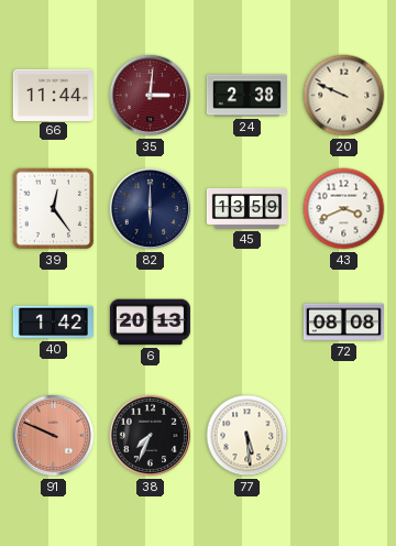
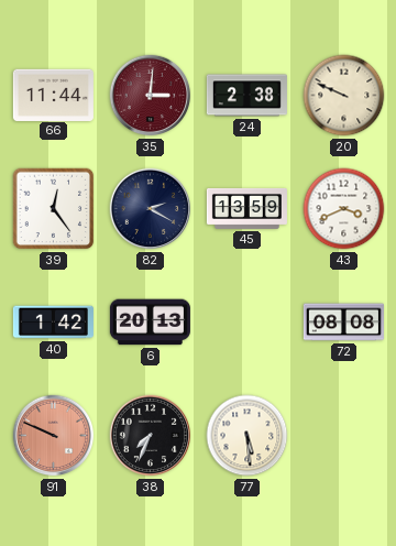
82: 6:00 -> 2:20 (151, 209)
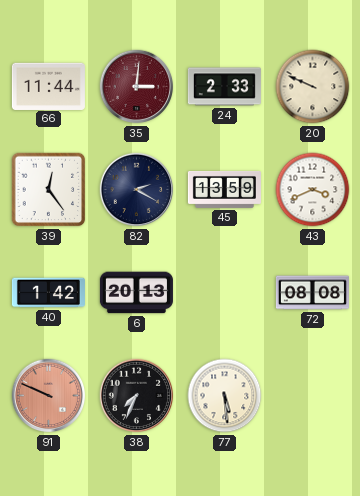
24: 2:38 -> 2:33 (224, 87)
